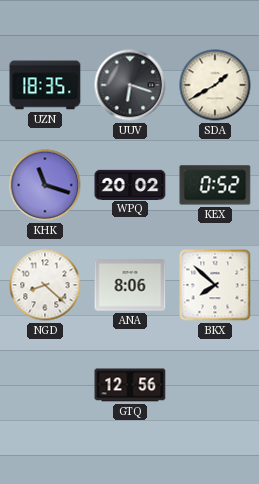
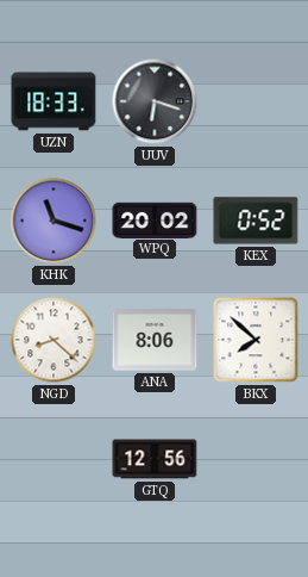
UZN: 18:35 -> 18:33 (54, 101)
SDA: 1:40 -> none (215, 85)
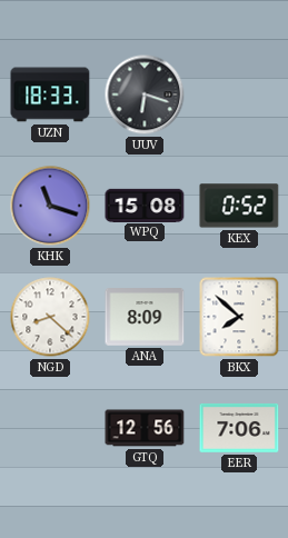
WPQ: 20:02 -> 15:08 (145, 205)
ANA: 8:06 -> 8:09 (145, 317)
EER: none -> 7:06 (239, 428)
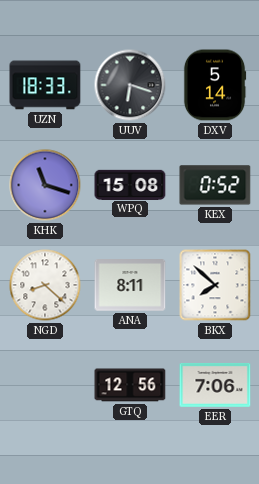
DXV: none -> 5:14 (215, 85)
ANA: 8:09 -> 8:11 (130, 285)
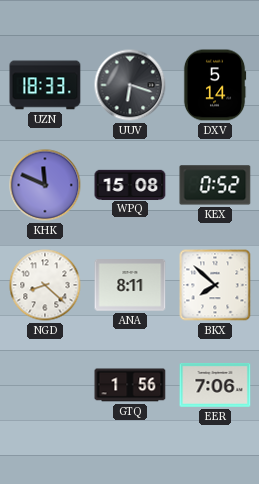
KHK: 11:18 -> 11:49 (45, 185)
GTQ: 12:56 -> 1:56 (130, 385)
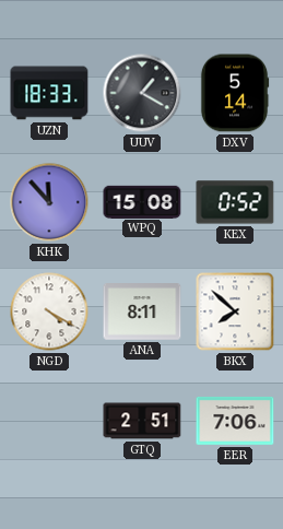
UUV: 6:18 -> 1:20 (142, 93)
KHK: 11:49 -> 11:53 (49, 202)
NGD: 8:22 -> 4:20 (49, 311)
GTQ: 1:56 -> 2:51 (142, 421)
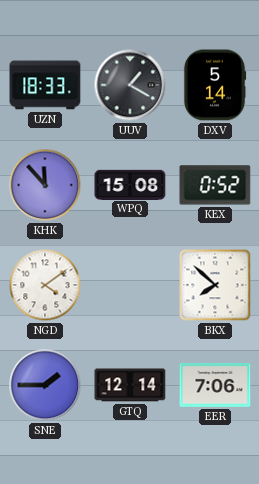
NGD: 4:20 -> 4:09 (45, 285)
ANA: 8:11 -> none (142, 311)
SNE: none -> 1:45 (45, 385)
GTQ: 2:51 -> 12:14 (130, 385)
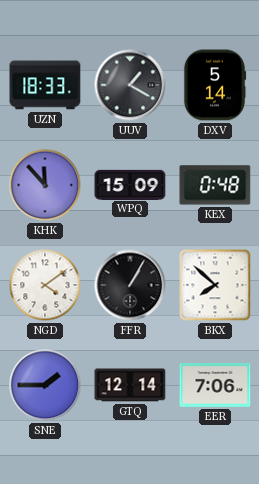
WPQ: 15:08 -> 15:09 (130, 184)
KEX: 0:52 -> 0:48 (215, 185)
FFR: none -> 1:05 (130, 285)
